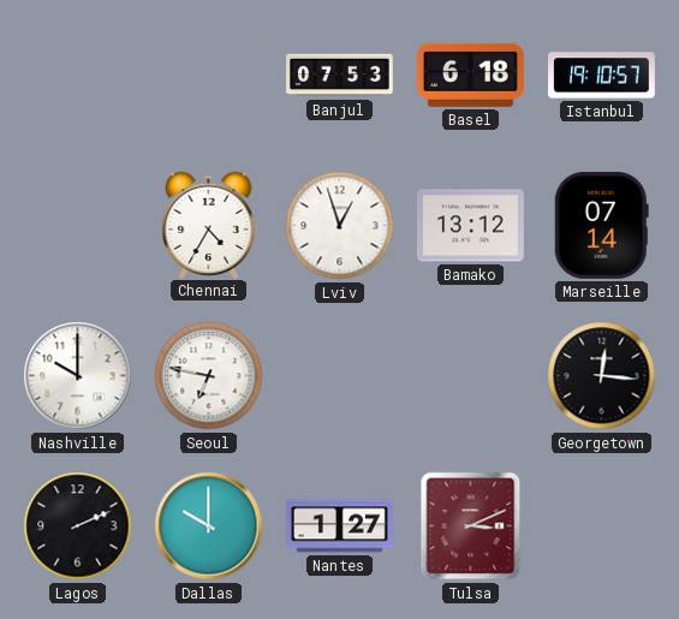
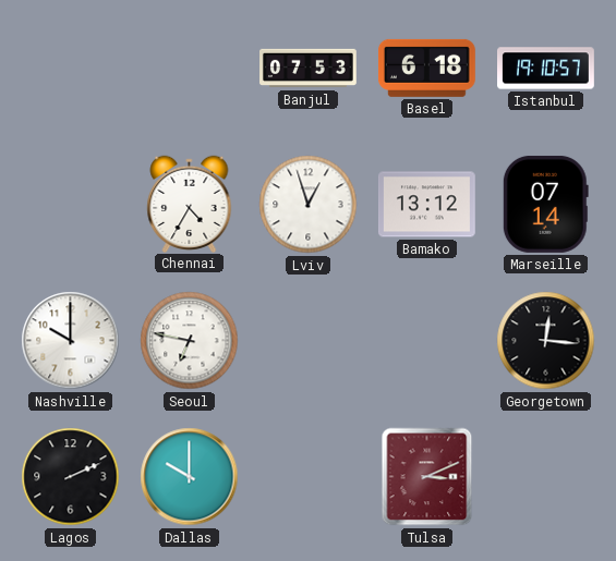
Nantes: 1:27 -> none (340, 526)
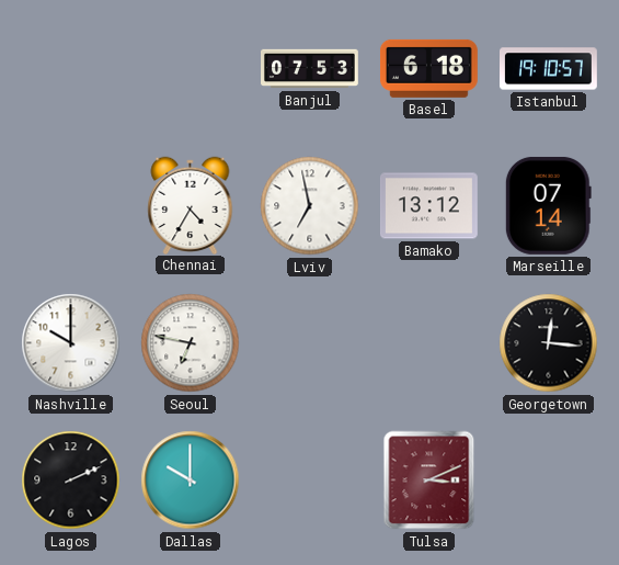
Lviv: 12:57 -> 6:58 (310, 206)
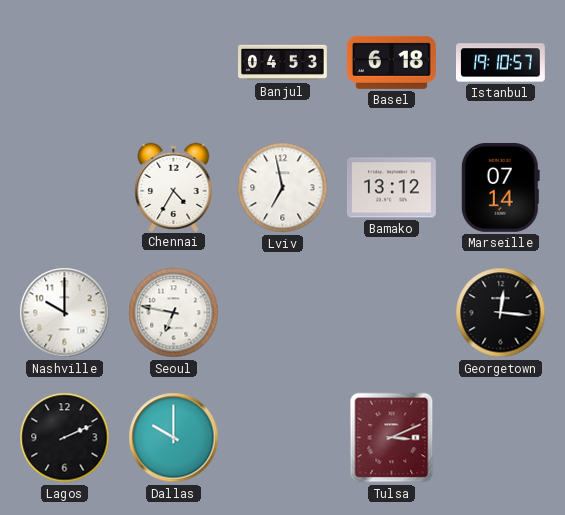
Banjul: 07:53 -> 04:53 (283, 63)
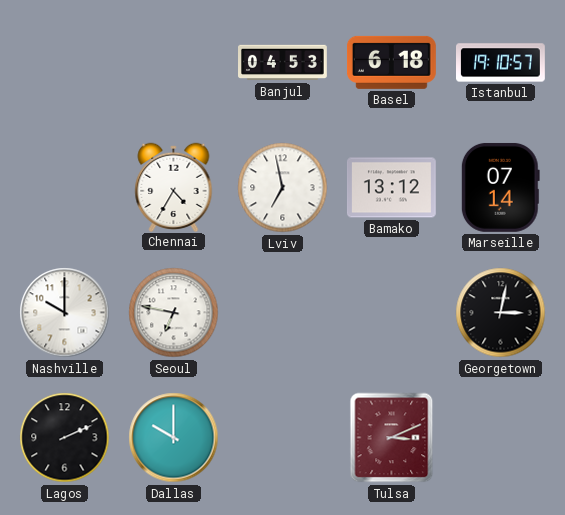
Georgetown: 12:16 -> 3:02 (501, 313)
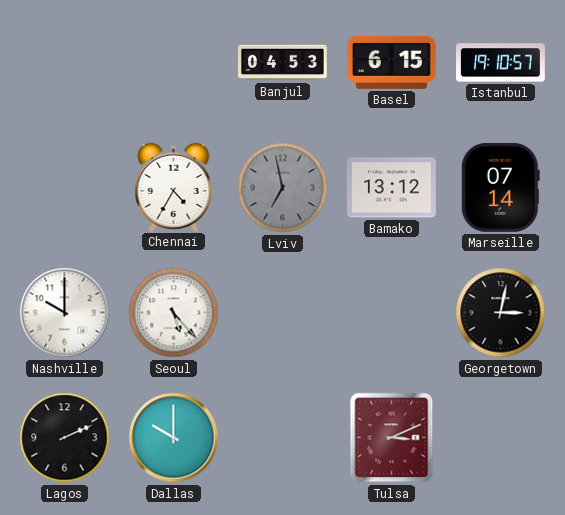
Basel: 6:18 -> 6:15 (391, 62)
Lviv dial: white -> grey (283, 188)
Seoul: 6:47 -> 5:23 (174, 313)
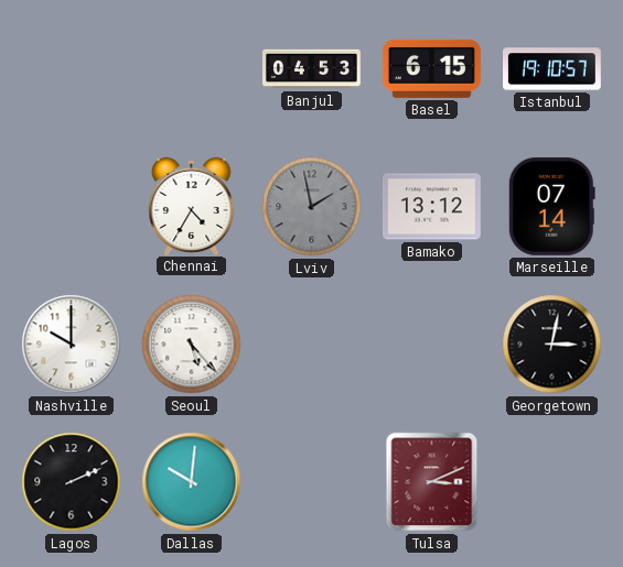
Lviv: 6:58 -> 1:58 (312, 207)
Dallas: 10:00 -> 10:01 (192, 482)
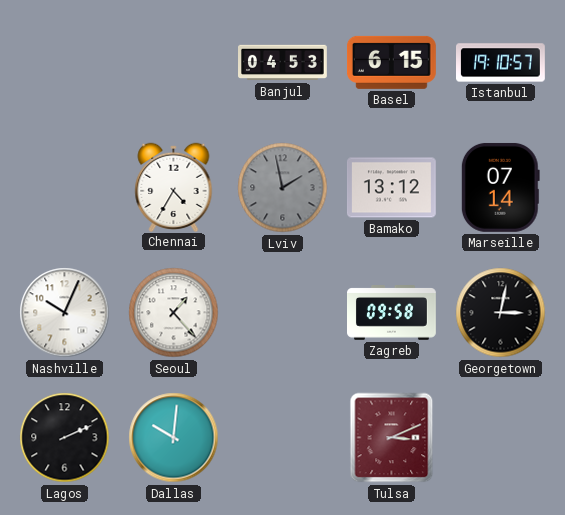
Nashville: 10:00 -> 10:04 (65, 313)
Seoul: 5:23 -> 1:23 (174, 313)
Zagreb: none -> 09:58 (392, 313)
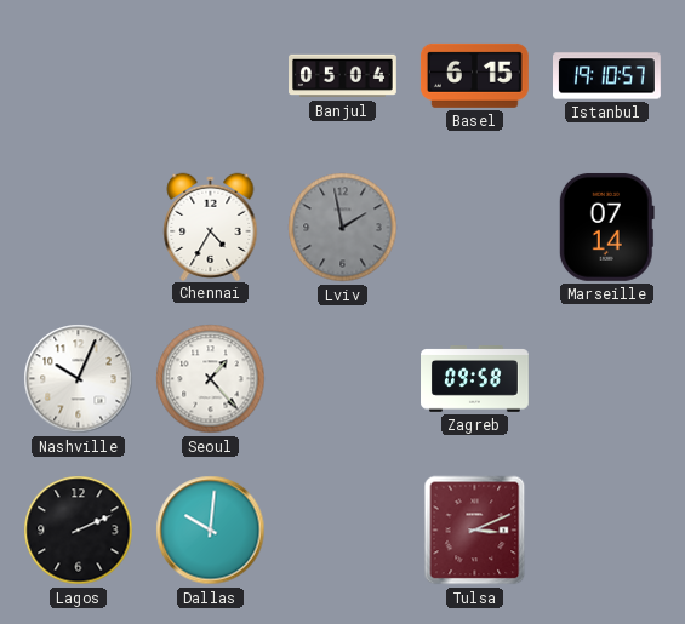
Banjul: 04:53 -> 05:04 (343, 76)
Bamako: 13:12 -> none (391, 188)
Georgetown: 3:02 -> none (501, 313)
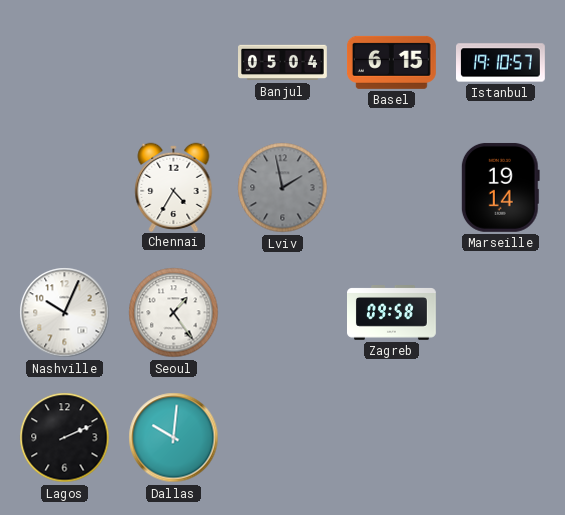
Marseille: 07:14 -> 19:14 (500, 187)
Seoul: 1:23 -> 1:24 (174, 313)
Tulsa: 3:11 -> none (475, 531)
